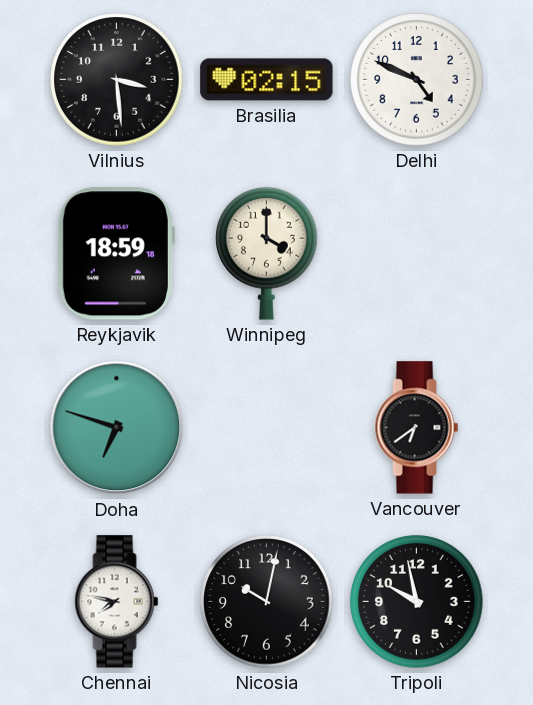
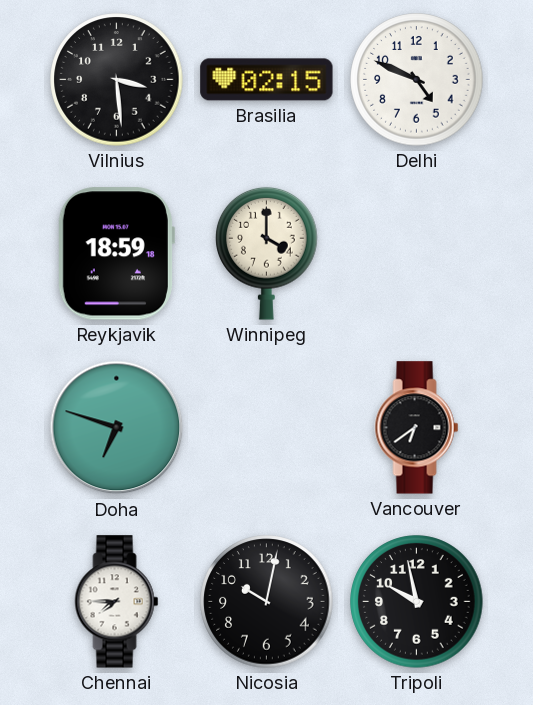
Chennai: 7:47 -> 7:45 (117, 602)
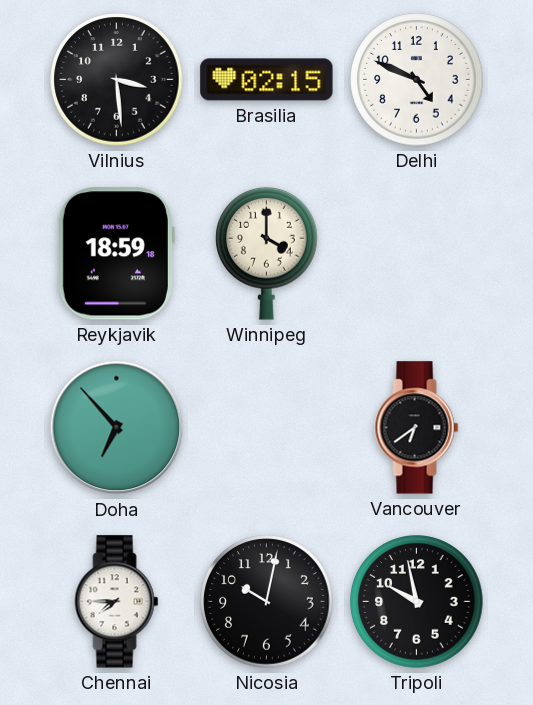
Doha: 6:48 -> 6:53 (117, 428)
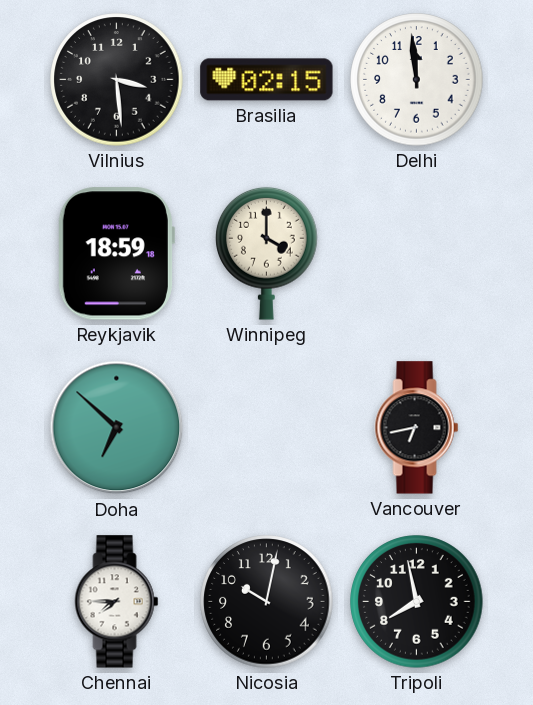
Delhi: 4:49 -> 11:59 (417, 80)
Doha: 6:53 -> 6:52 (117, 428)
Vancouver: 6:39 -> 6:43 (417, 428)
Tripoli: 9:58 -> 7:58 (417, 602)
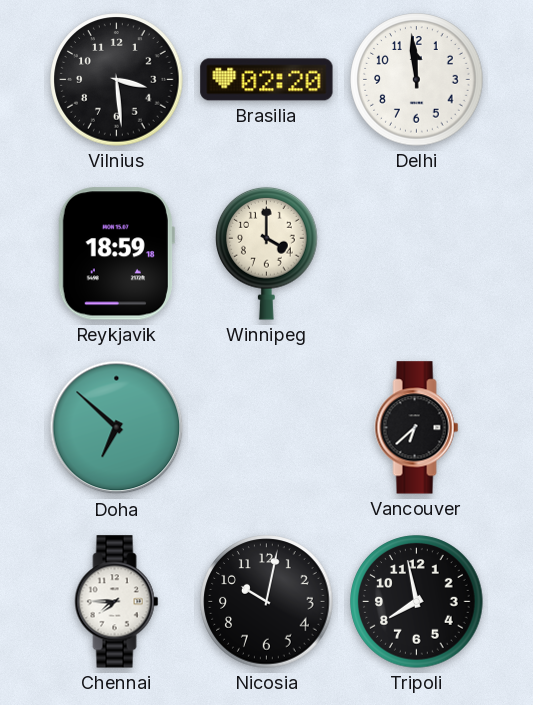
Brasilia: 02:15 -> 02:20 (267, 80)
Vancouver: 6:43 -> 6:38 (417, 428)
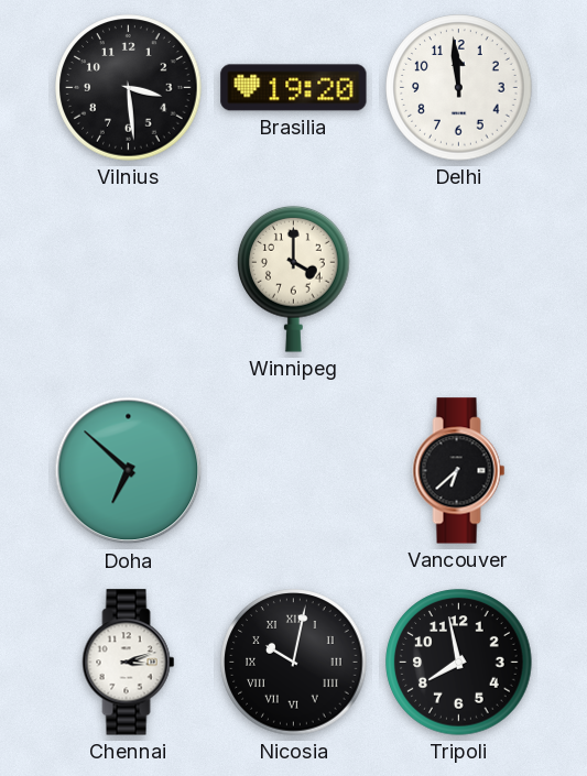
Brasilia: 02:20 -> 19:20 (294, 88)
Reykjavik: 18:59 -> none (116, 254)
Chennai: 7:45 -> 3:12 (129, 663)
Nicosia numerals: Arabic -> Roman (294, 663)
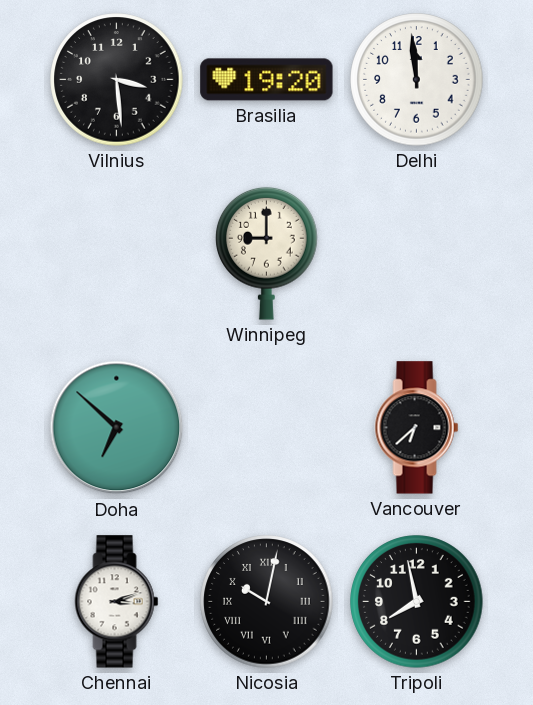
Winnipeg: 4:00 -> 9:00 (267, 253)
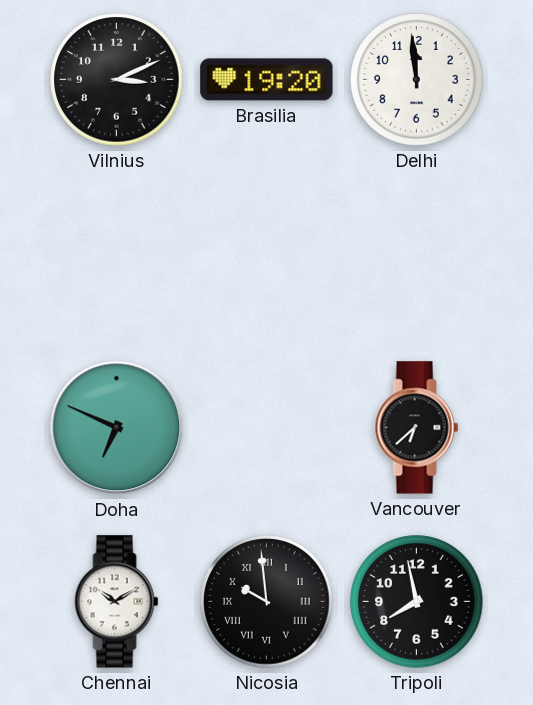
Vilnius: 3:29 -> 3:11 (117, 80)
Winnipeg: 9:00 -> none (267, 253)
Doha: 6:52 -> 6:49 (117, 428)
Chennai: 3:12 -> 10:10 (117, 602)
Nicosia: 10:02 -> 9:59 (267, 602)
